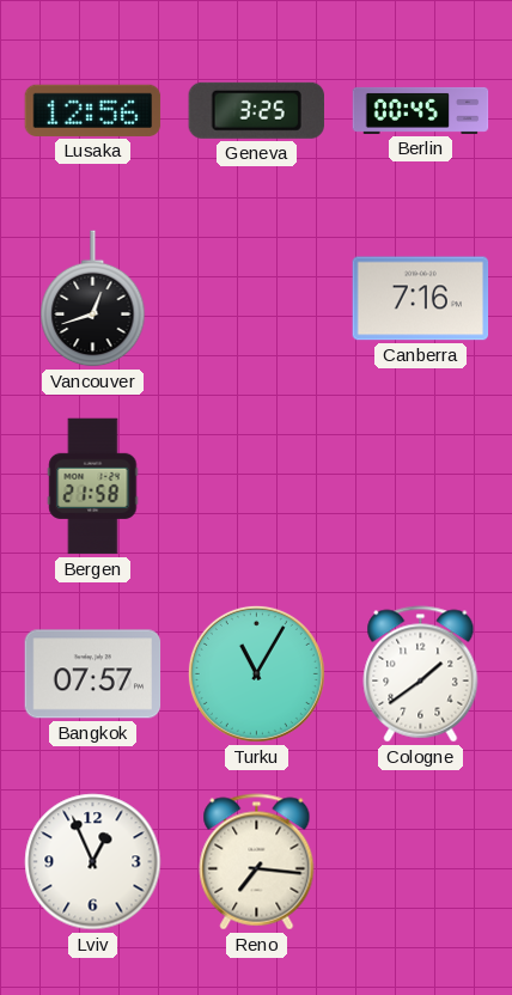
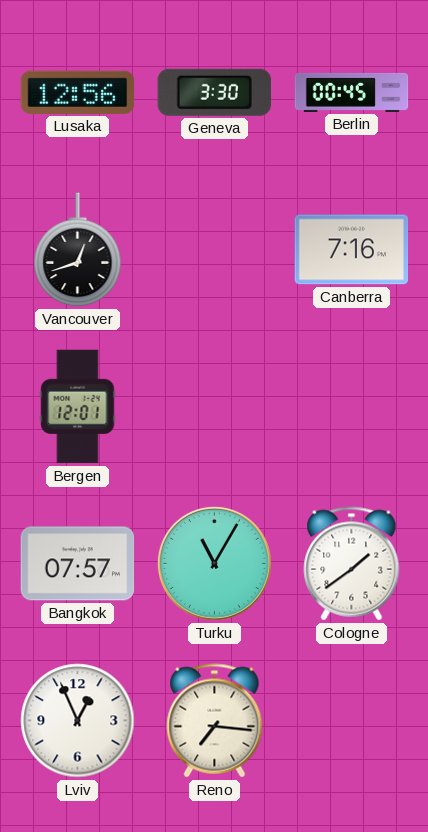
Geneva: 3:25 -> 3:30 (214, 92)
Bergen: 21:58 -> 12:01 (78, 407)
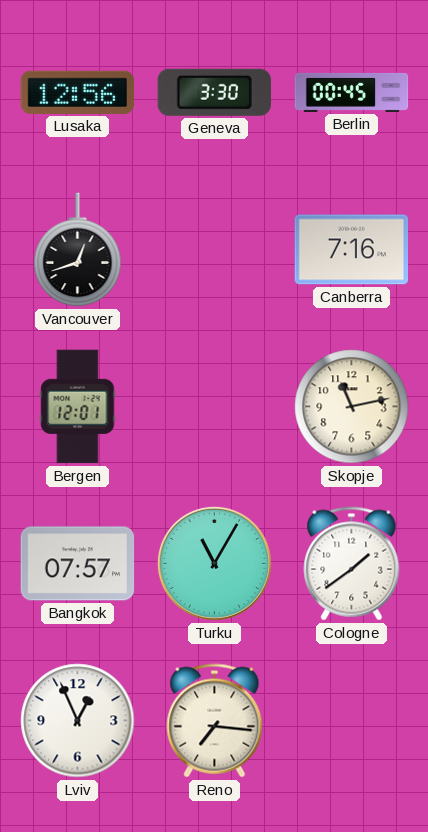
Skopje: none -> 11:13 (352, 407)
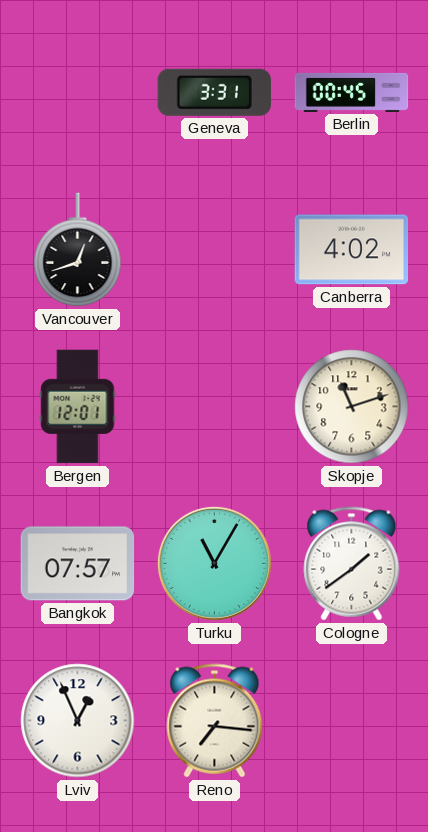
Lusaka: 12:56 -> none (78, 92)
Geneva: 3:30 -> 3:31 (214, 92)
Canberra: 7:16 -> 4:02 (352, 250)
Skopje: 11:13 -> 11:12 (352, 407)
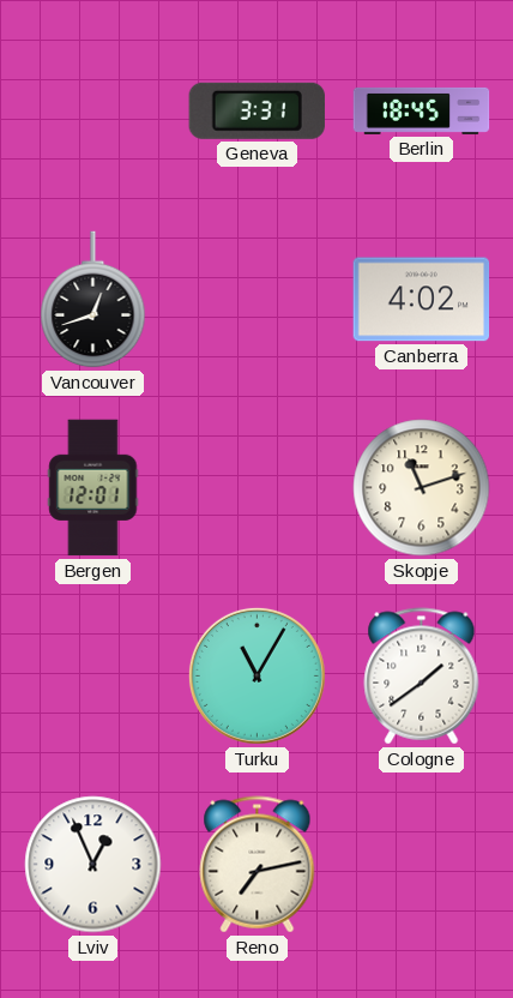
Berlin: 00:45 -> 18:45 (422, 110)
Bangkok: 07:57 -> none (78, 564)
Reno: 7:16 -> 7:13 (258, 865)
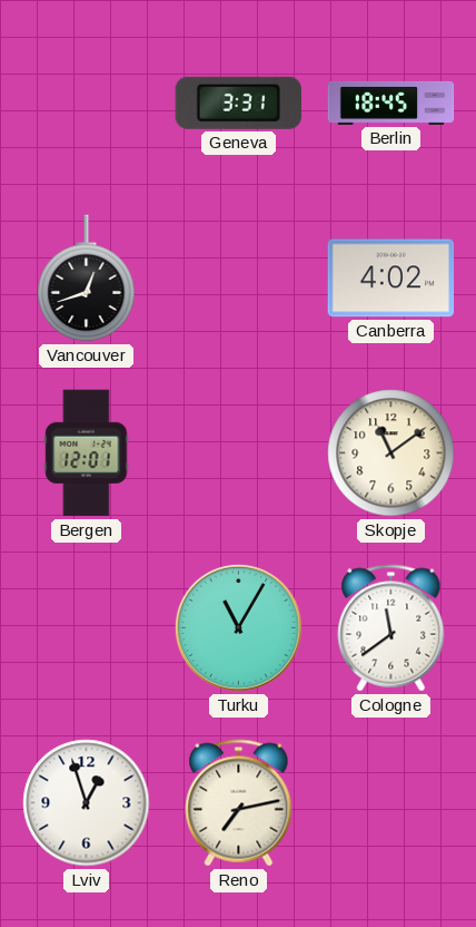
Skopje: 11:12 -> 11:09 (391, 453)
Cologne: 1:39 -> 11:39 (391, 628)
Lviv: 12:56 -> 12:57 (87, 803)
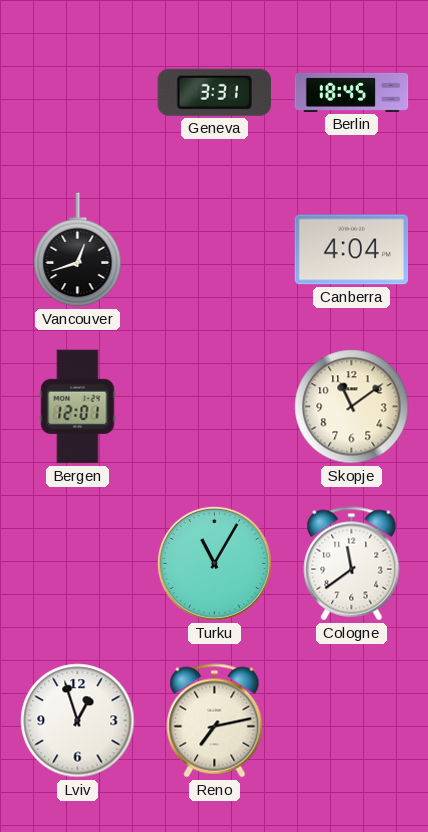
Canberra: 4:02 -> 4:04 (352, 250)
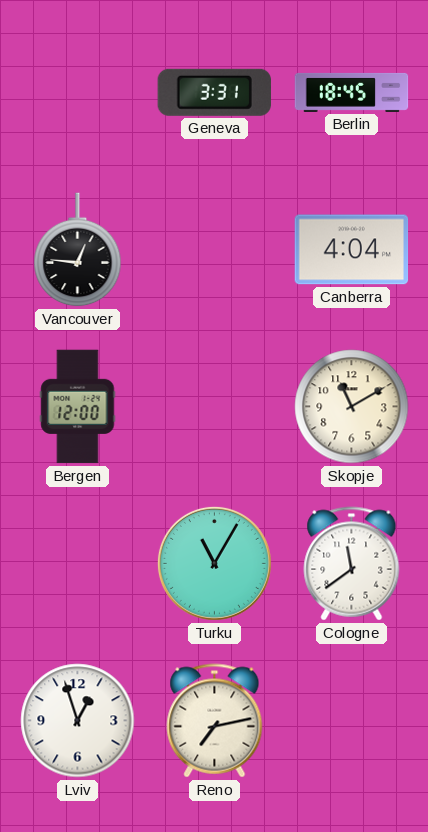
Vancouver: 12:42 -> 12:46 (78, 250)
Bergen: 12:01 -> 12:00 (78, 407)
Skopje: 11:09 -> 11:10 (352, 407)
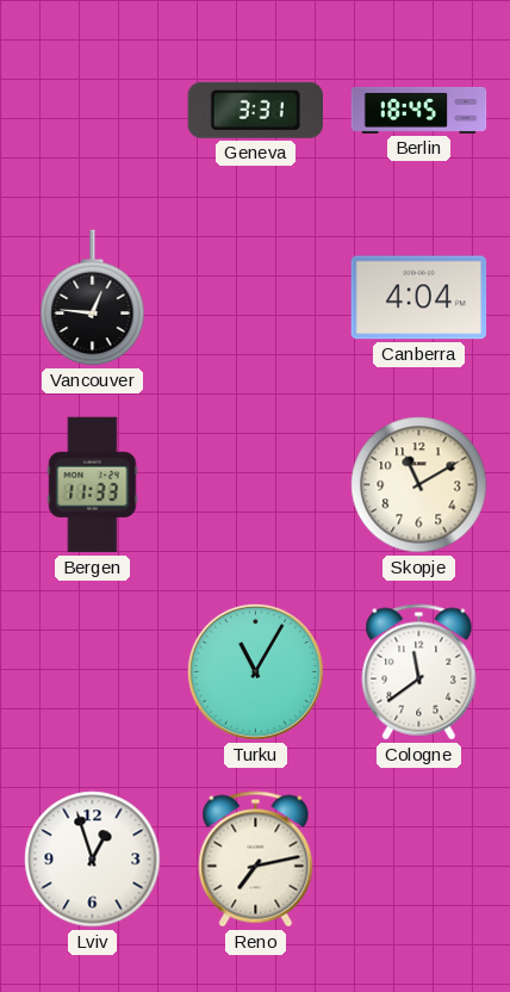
Bergen: 12:00 -> 11:33 (93, 485)
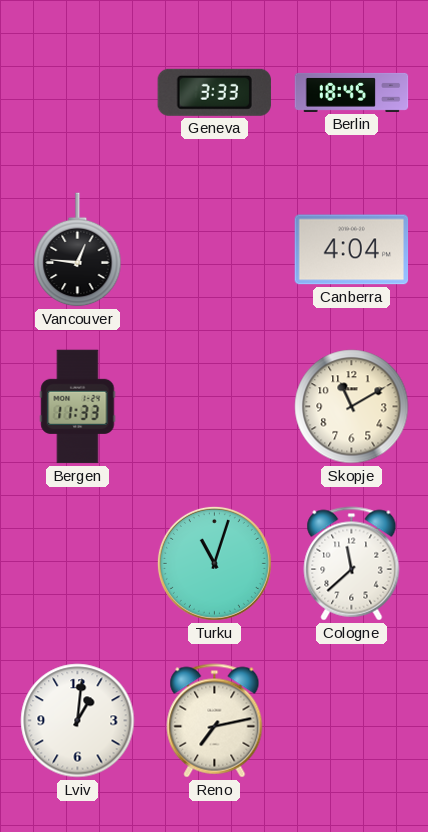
Geneva: 3:31 -> 3:33 (214, 92)
Turku: 11:05 -> 11:03 (214, 563)
Cologne: 11:39 -> 11:38 (352, 564)
Lviv: 12:57 -> 1:01 (78, 721)
